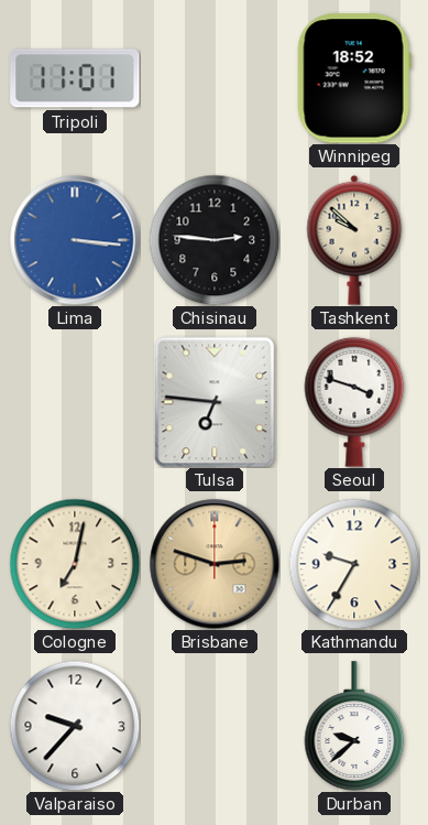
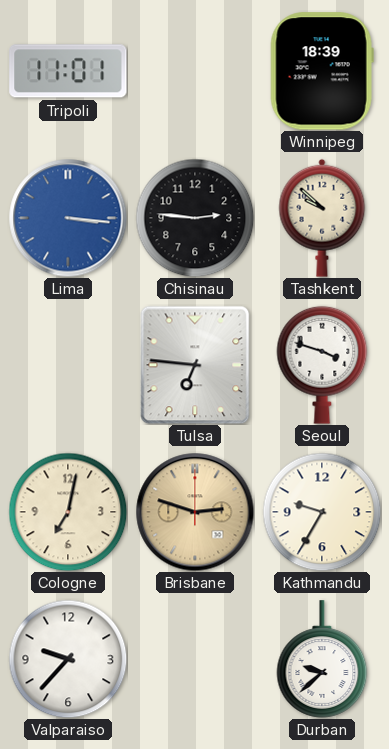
Winnipeg: 18:52 -> 18:39 (322, 71)
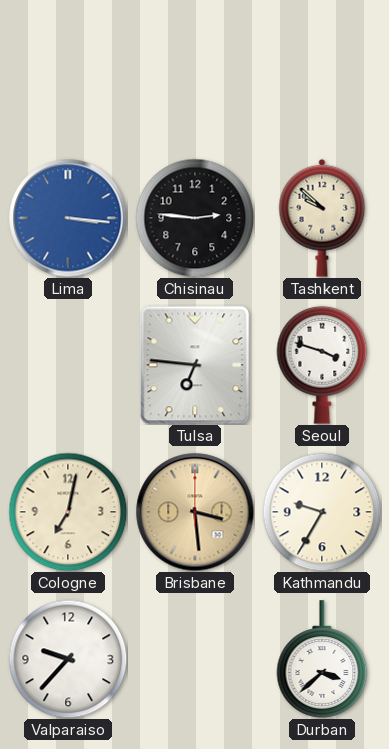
Tripoli: 11:01 -> none (68, 71)
Winnipeg: 18:39 -> none (322, 71)
Brisbane: 2:48 -> 3:29 (195, 512)
Durban: 9:38 -> 3:38 (322, 659)
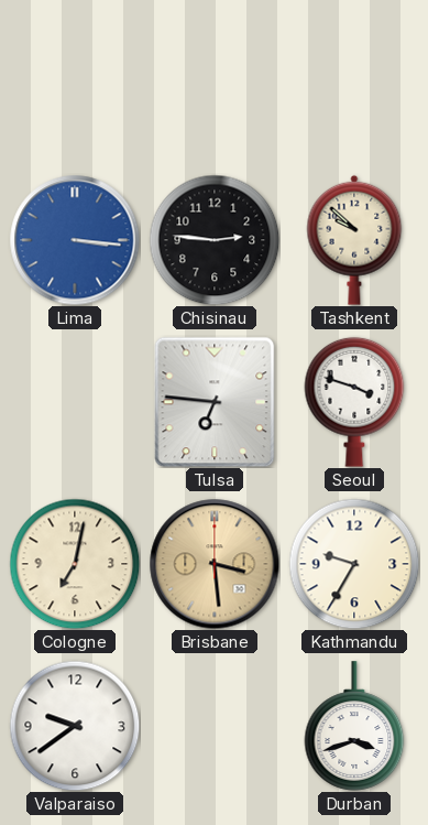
Valparaiso: 9:37 -> 9:39 (75, 726)
Durban: 3:38 -> 3:42 (354, 726)
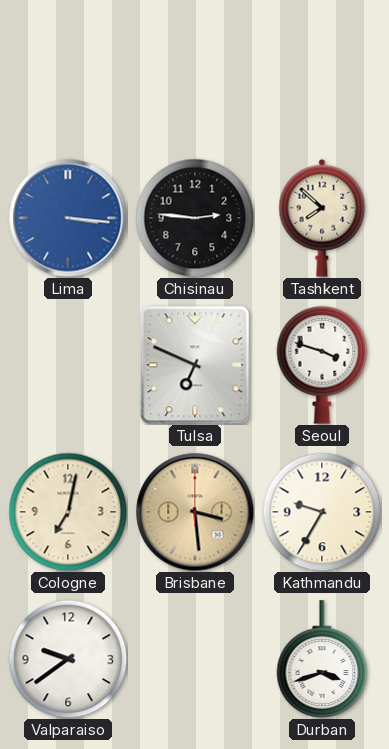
Tashkent: 9:52 -> 7:52 (322, 218)
Tulsa: 6:46 -> 6:49 (195, 365)
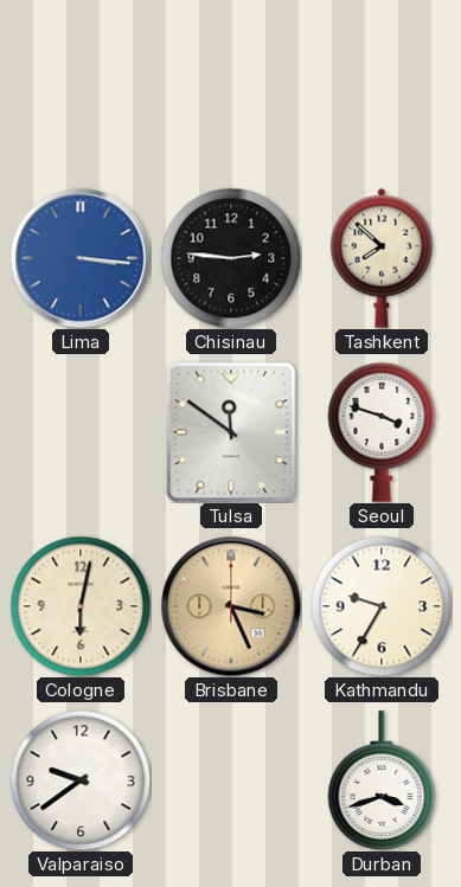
Tulsa: 6:49 -> 11:51 (231, 432)
Cologne: 7:02 -> 6:02 (81, 606)
Brisbane: 3:29 -> 3:26 (231, 606)
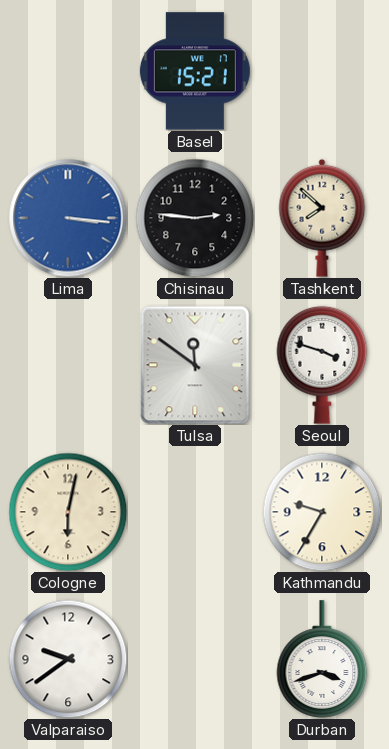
Basel: none -> 15:21 (195, 71)
Brisbane: 3:26 -> none (231, 606)
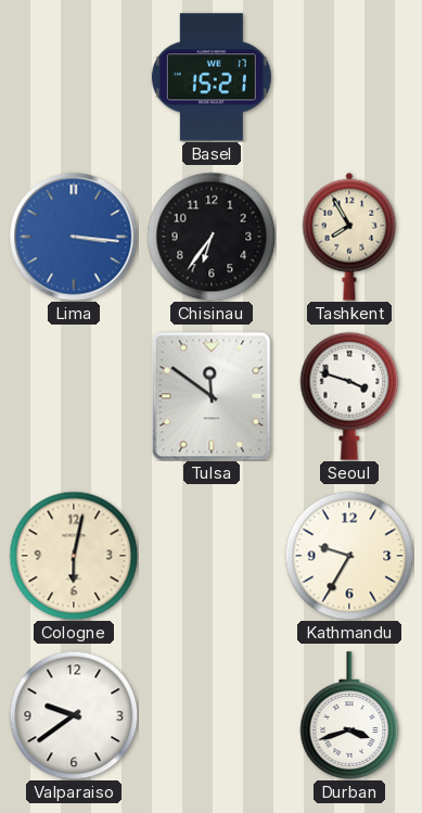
Chisinau: 2:46 -> 6:36 (212, 237)
Tashkent: 7:52 -> 7:55 (349, 237)
